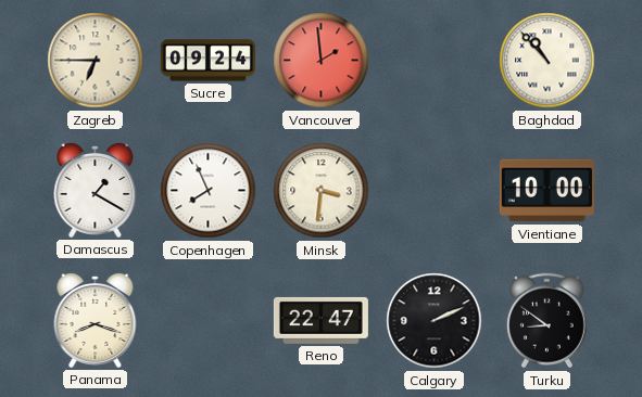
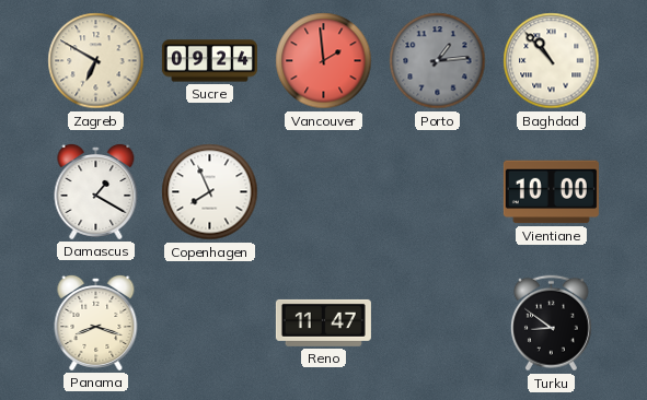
Zagreb: 6:45 -> 6:50 (96, 61)
Porto: none -> 1:14 (438, 61)
Minsk: 3:31 -> none (322, 191)
Reno: 22:47 -> 11:47 (323, 322)
Calgary: 2:11 -> none (435, 321)
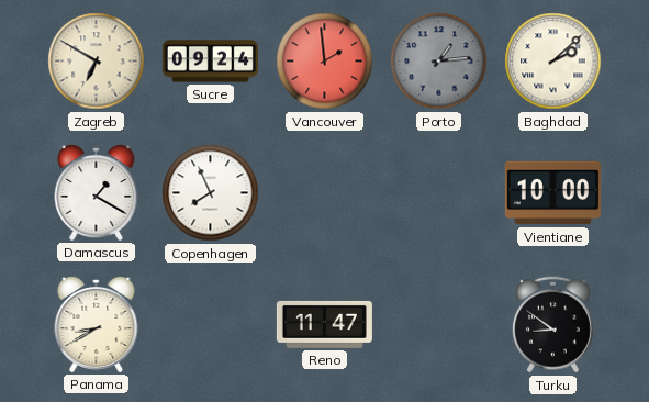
Baghdad: 10:53 -> 2:08 (553, 62)
Panama: 8:18 -> 8:40 (97, 324)
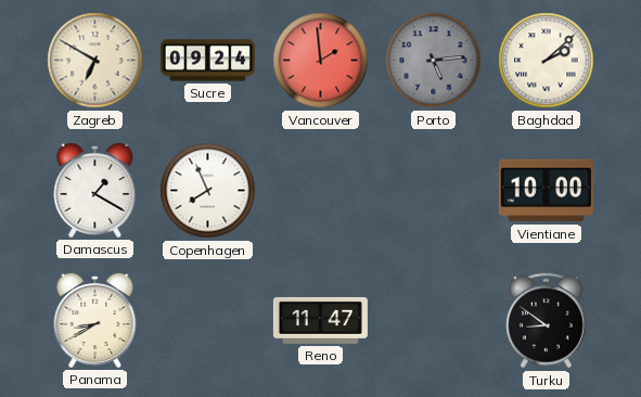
Porto: 1:14 -> 5:14 (434, 61)
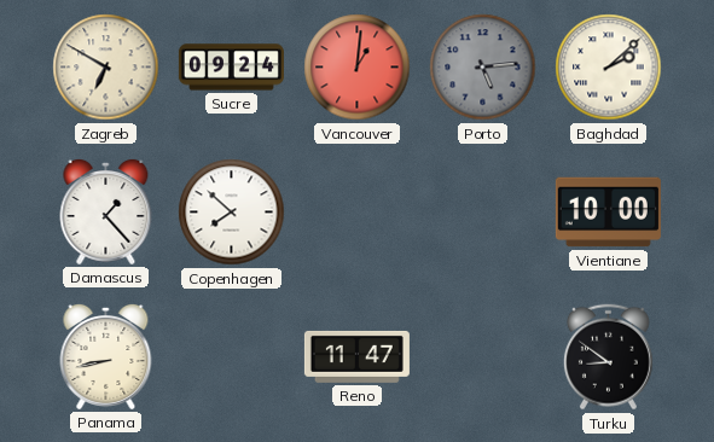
Vancouver: 1:59 -> 1:01 (358, 68)
Damascus: 1:20 -> 1:23 (106, 211)
Copenhagen: 7:56 -> 7:52 (232, 213)
Panama: 8:40 -> 8:43 (106, 356)
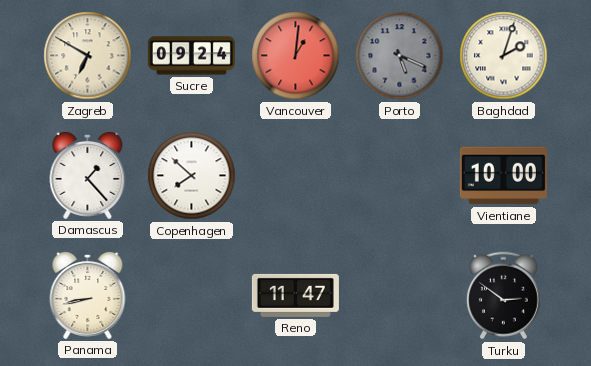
Porto: 5:14 -> 5:19 (400, 56)
Baghdad: 2:08 -> 2:03 (504, 56)
Turku: 8:51 -> 2:51 (503, 296)
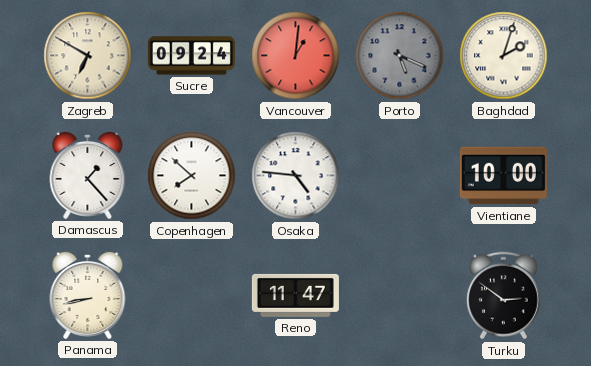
Osaka: none -> 4:46 (296, 176)
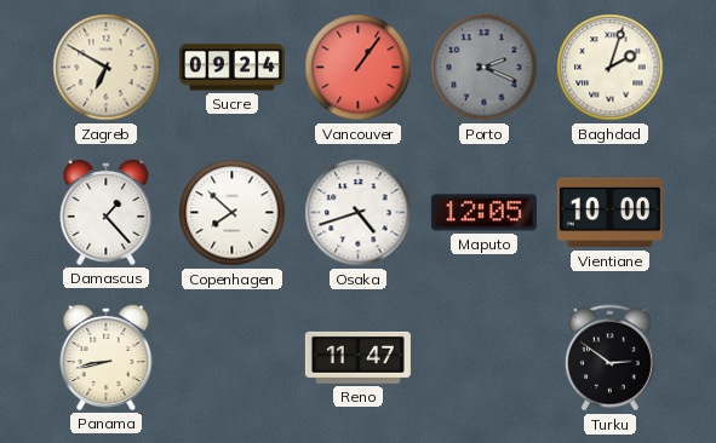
Vancouver: 1:01 -> 1:06 (359, 68)
Porto: 5:19 -> 2:19 (485, 68)
Osaka: 4:46 -> 4:42 (359, 213)
Maputo: none -> 12:05 (483, 213)
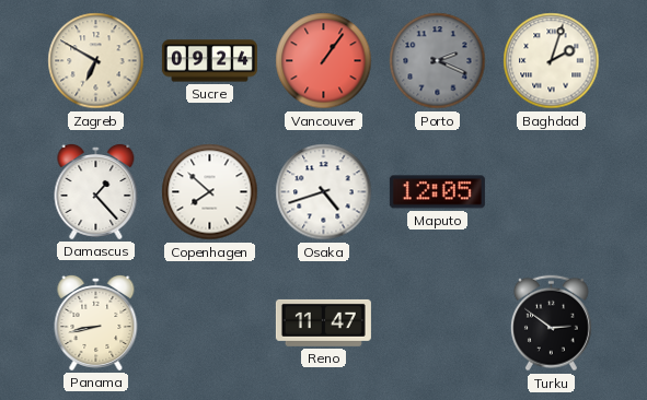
Vientiane: 10:00 -> none (609, 213)
